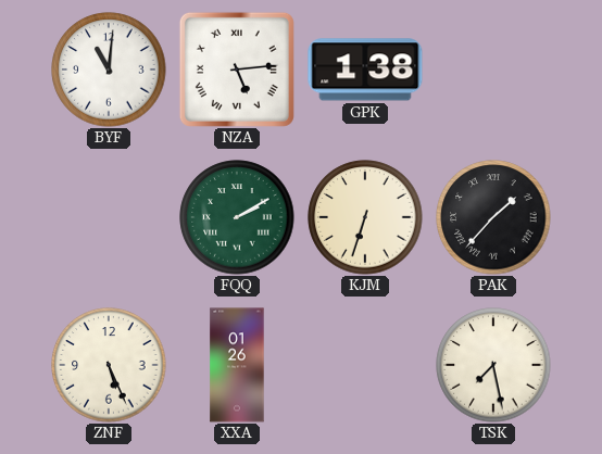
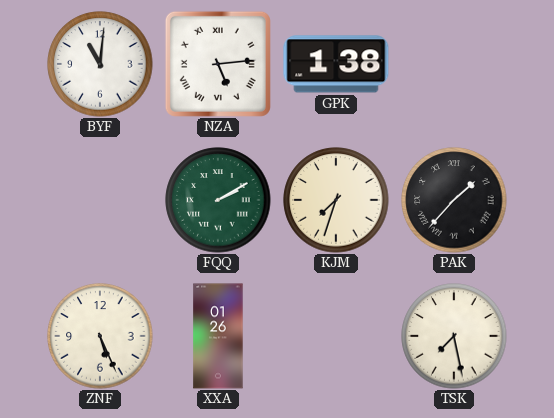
KJM: 6:33 -> 7:33 (336, 200)
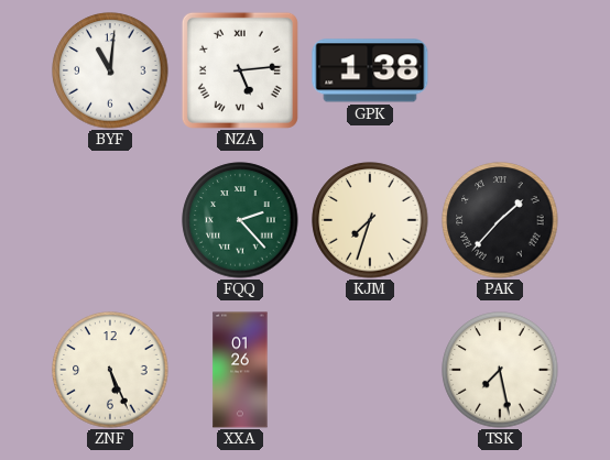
FQQ: 2:10 -> 2:23 (240, 220)
